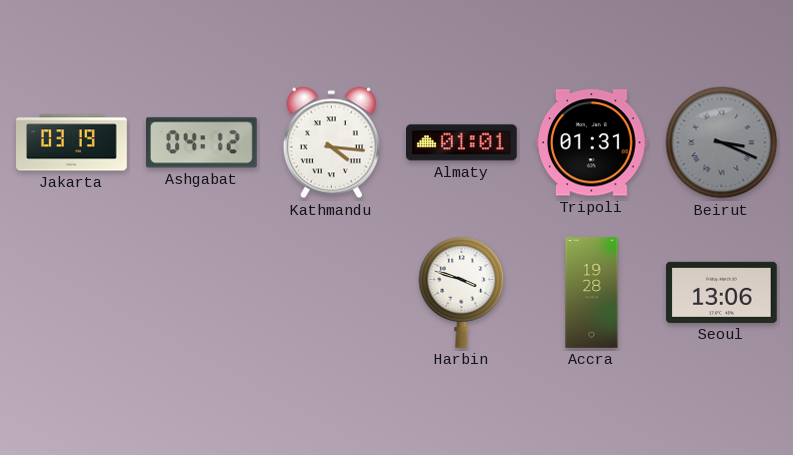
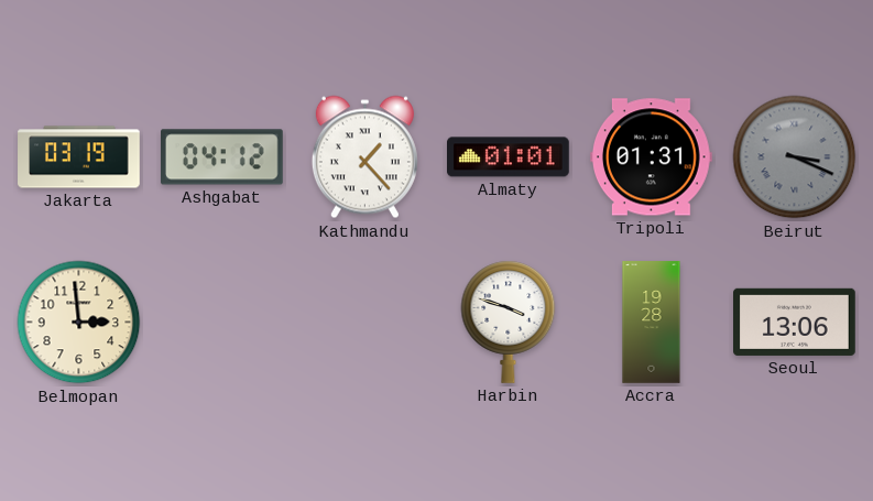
Kathmandu: 4:16 -> 1:23 (364, 157)
Belmopan: none -> 2:59 (79, 323)
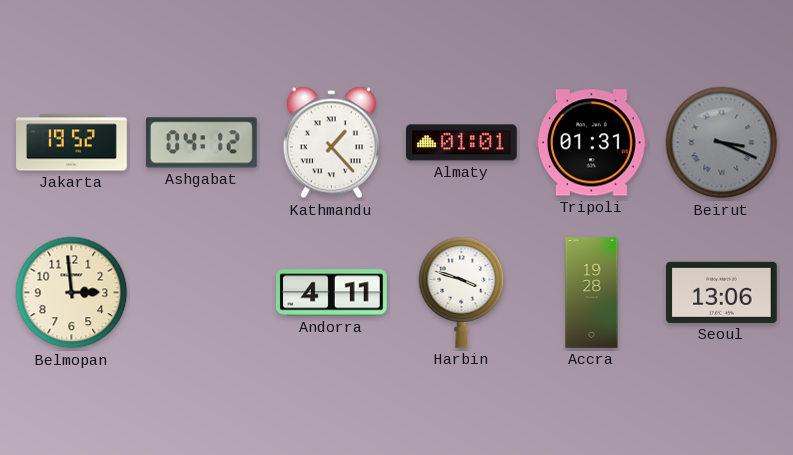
Jakarta: 03:19 -> 19:52 (72, 143)
Andorra: none -> 4:11 (332, 293)
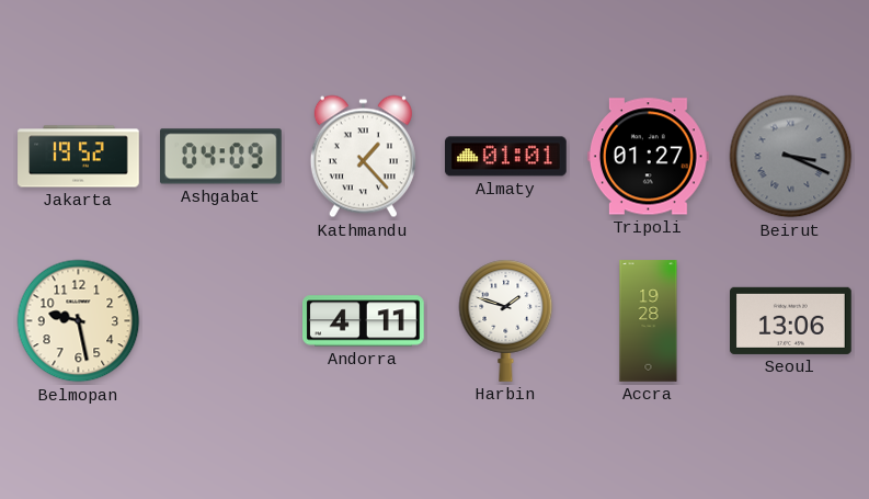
Ashgabat: 04:12 -> 04:09 (221, 157)
Tripoli: 01:31 -> 01:27 (648, 157)
Belmopan: 2:59 -> 9:28 (79, 321)
Harbin: 3:48 -> 1:48 (506, 320)
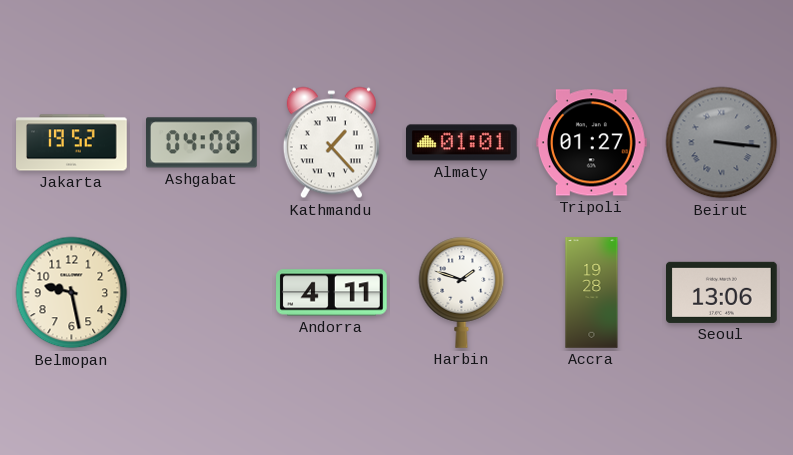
Ashgabat: 04:09 -> 04:08 (202, 143)
Beirut: 3:19 -> 3:16 (722, 143)
